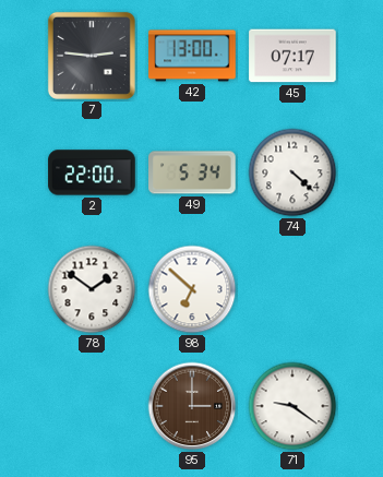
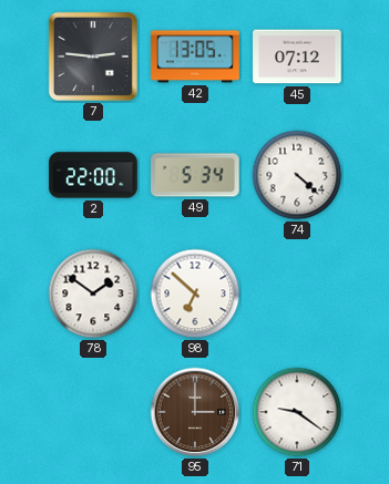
42: 13:00 -> 13:05 (195, 56)
45: 07:17 -> 07:12 (297, 56)
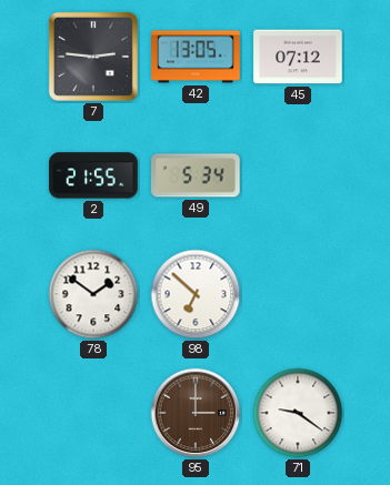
2: 22:00 -> 21:55 (93, 175)
74: 4:22 -> none (297, 175)
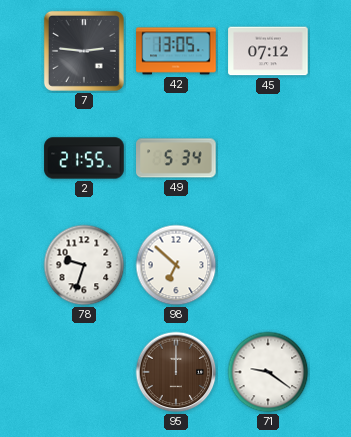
78: 1:51 -> 9:33 (84, 265)
95: 3:00 -> 12:00 (176, 372)
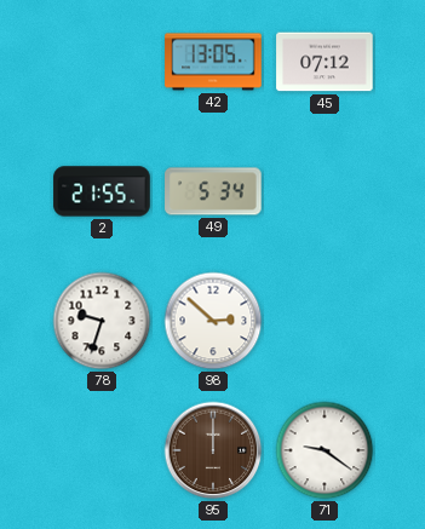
7: 2:46 -> none (84, 51)
98: 6:52 -> 2:52 (213, 321)
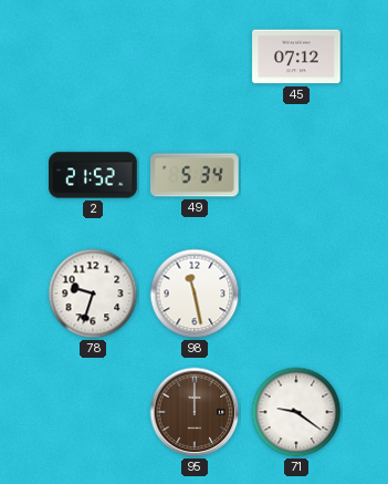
42: 13:05 -> none (213, 62)
2: 21:55 -> 21:52 (93, 175)
98: 2:52 -> 11:28 (195, 294)
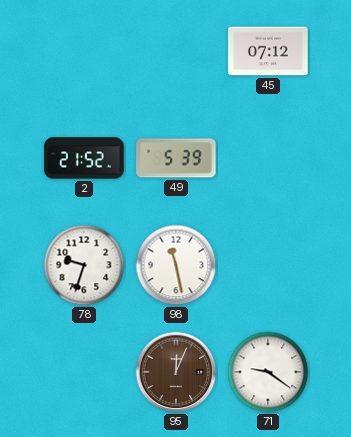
49: 5:34 -> 5:39 (176, 158)
95: 12:00 -> 12:04 (176, 372)
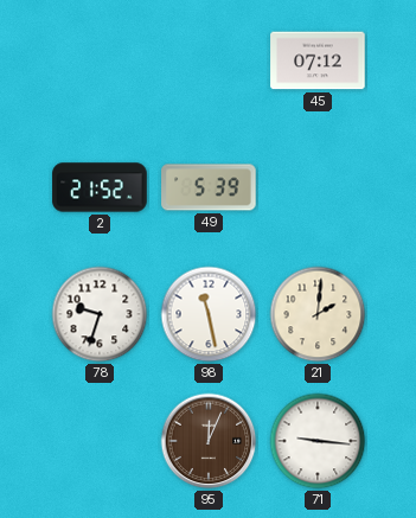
21: none -> 2:01 (318, 314)
71: 9:21 -> 9:16 (318, 441)
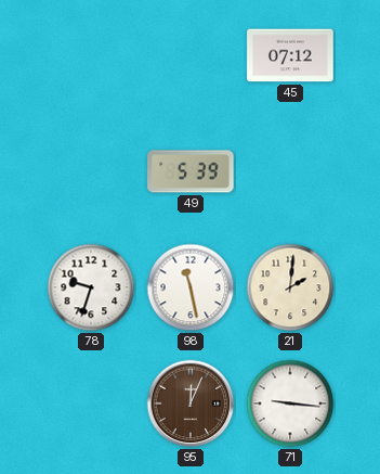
2: 21:52 -> none (100, 187)
